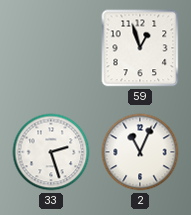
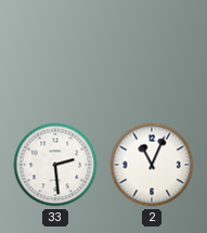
59: 12:57 -> none (140, 48)
33: 2:27 -> 2:29 (55, 165)
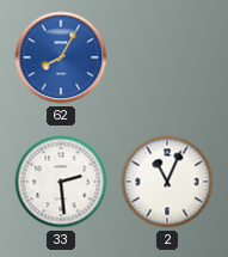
62: none -> 8:05 (61, 57)
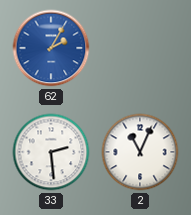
62: 8:05 -> 2:05 (51, 48)
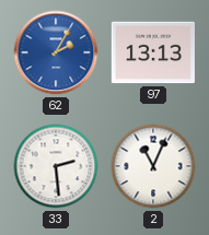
97: none -> 13:13 (153, 52)
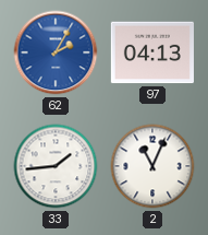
97: 13:13 -> 04:13 (152, 52)
33: 2:29 -> 1:44 (56, 166)
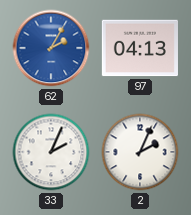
33: 1:44 -> 2:04 (51, 152)
2: 11:04 -> 2:04 (140, 152)
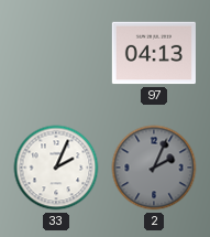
62: 2:05 -> none (51, 48)
2 dial: white -> grey (154, 168)
